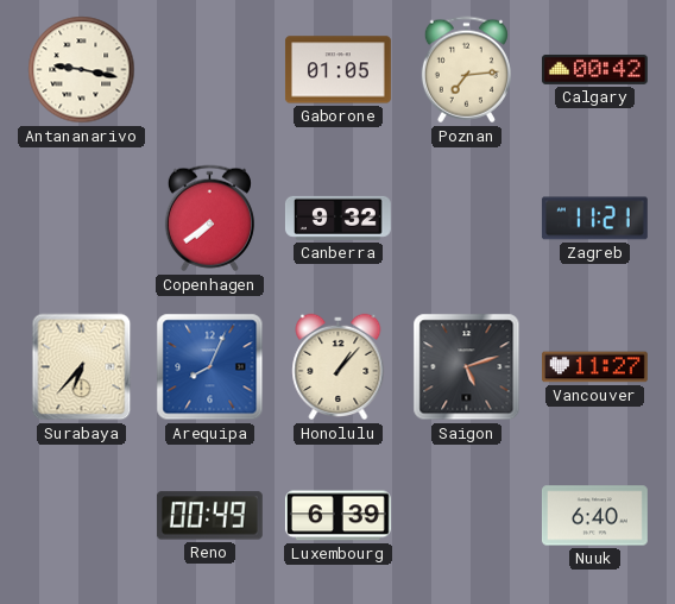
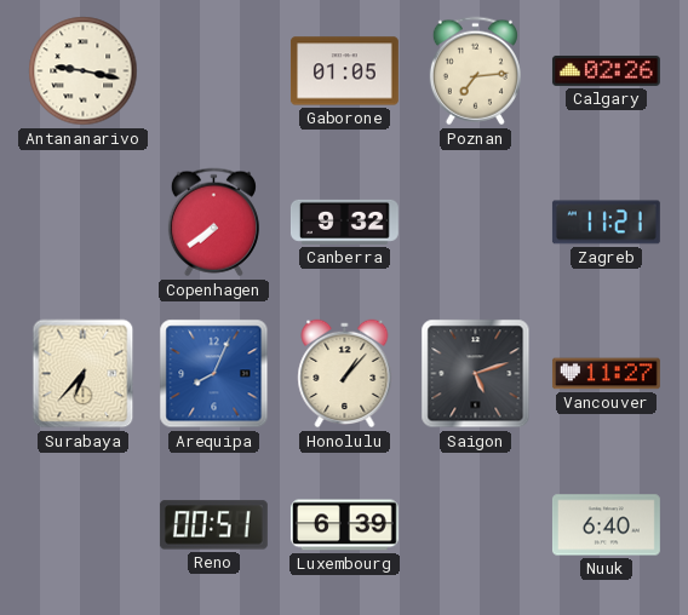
Calgary: 00:42 -> 02:26 (606, 70)
Reno: 00:49 -> 00:51 (213, 525)
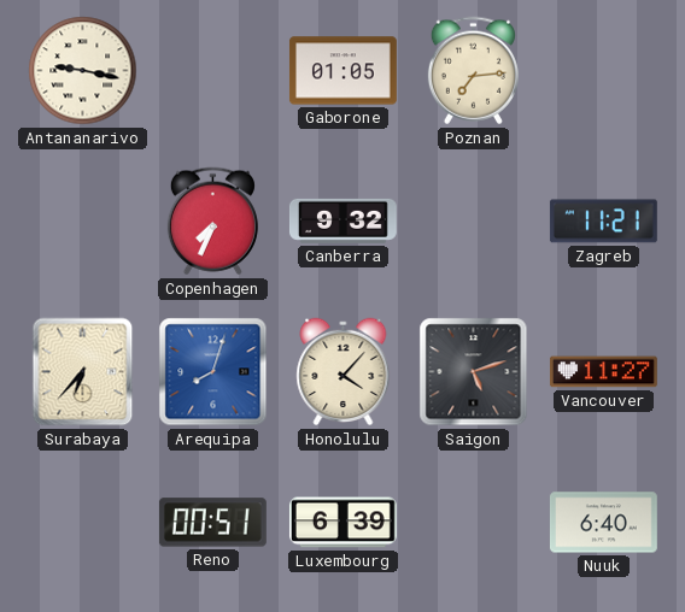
Calgary: 02:26 -> none (606, 70)
Copenhagen: 7:39 -> 7:34 (212, 222)
Arequipa: 8:04 -> 8:03 (213, 372)
Honolulu: 1:07 -> 4:07 (344, 372)
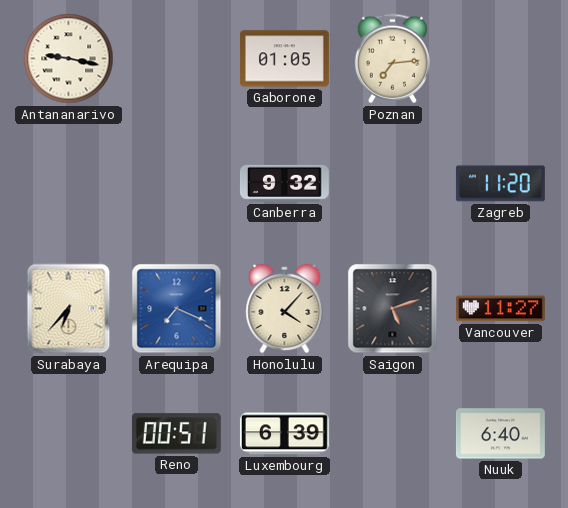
Copenhagen: 7:34 -> none (212, 222)
Zagreb: 11:21 -> 11:20 (500, 184)
Arequipa: 8:03 -> 7:19 (177, 309)
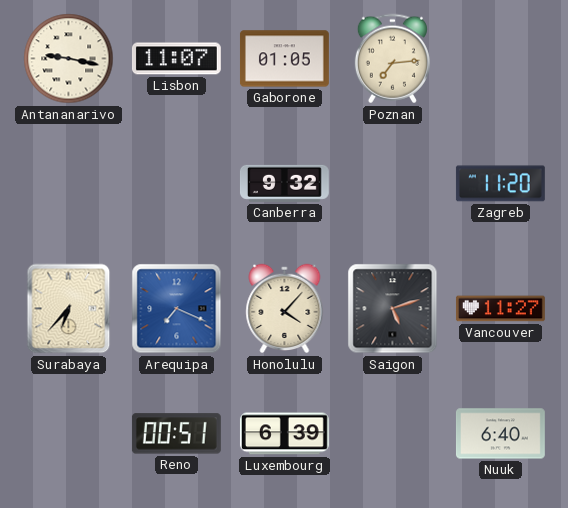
Lisbon: none -> 11:07 (176, 59)
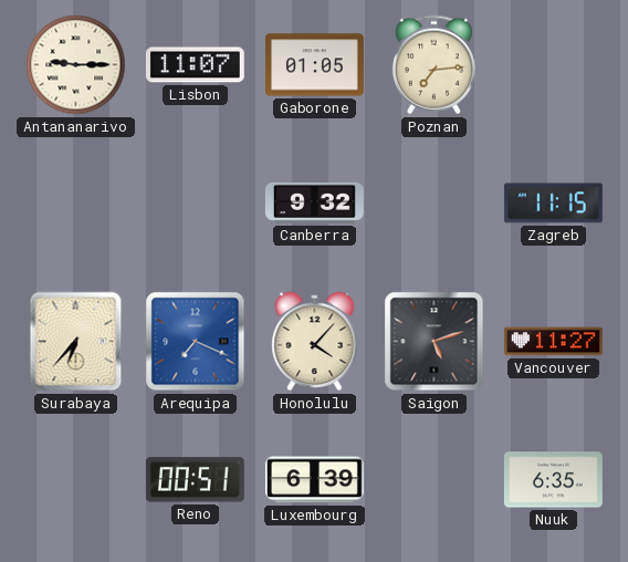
Antananarivo: 9:17 -> 9:15 (76, 65)
Zagreb: 11:20 -> 11:15 (553, 204)
Nuuk: 6:40 -> 6:35 (553, 480)
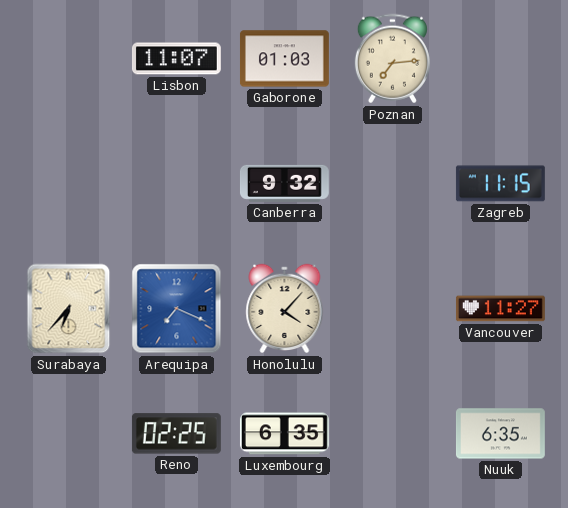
Antananarivo: 9:15 -> none (76, 65)
Gaborone: 01:05 -> 01:03 (284, 59)
Saigon: 5:12 -> none (435, 342)
Reno: 00:51 -> 02:25 (176, 434)
Luxembourg: 6:39 -> 6:35 (284, 434)
